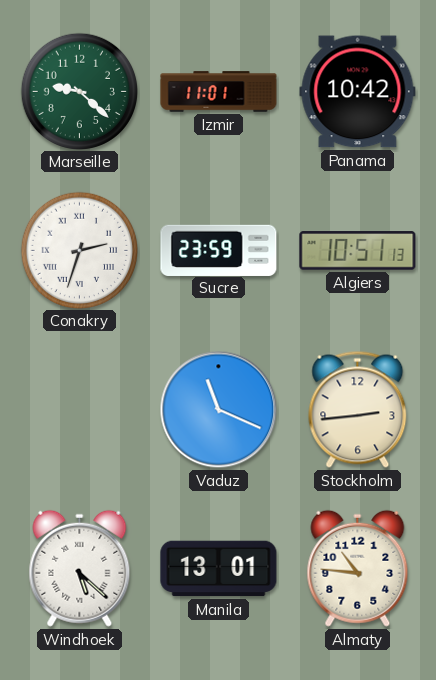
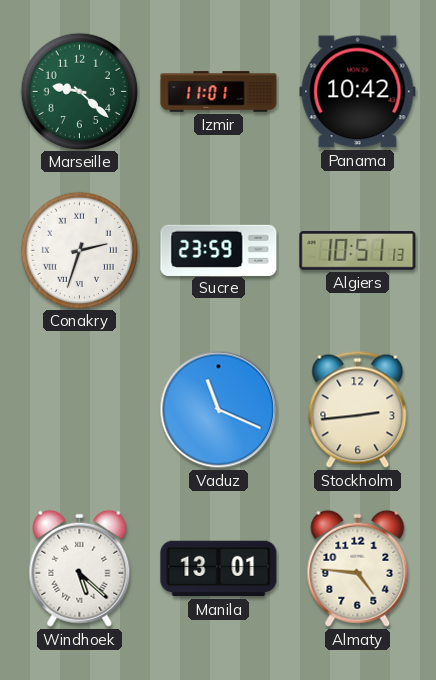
Almaty: 10:46 -> 4:46 (358, 568)
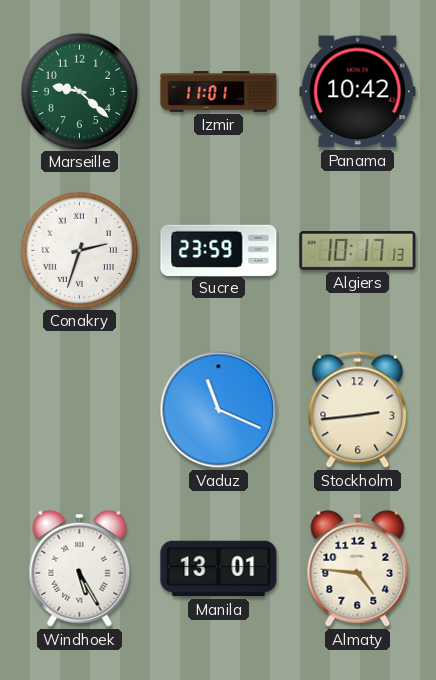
Algiers: 10:51 -> 10:17 (358, 251)
Windhoek: 5:22 -> 5:25 (80, 568)
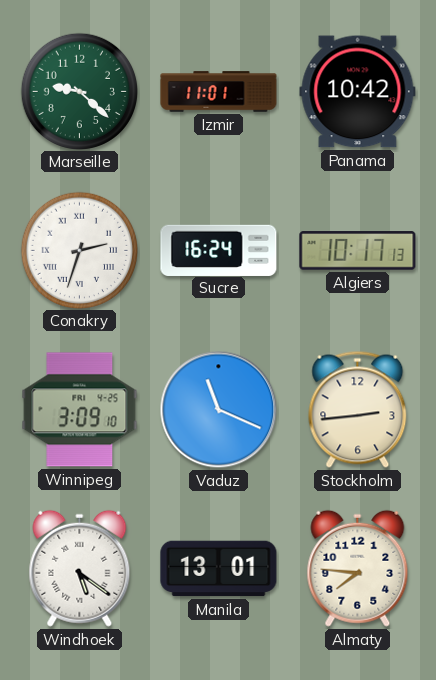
Sucre: 23:59 -> 16:24 (219, 250)
Winnipeg: none -> 3:09 (80, 410)
Windhoek: 5:25 -> 5:21 (80, 568)
Almaty: 4:46 -> 7:46 (358, 568)
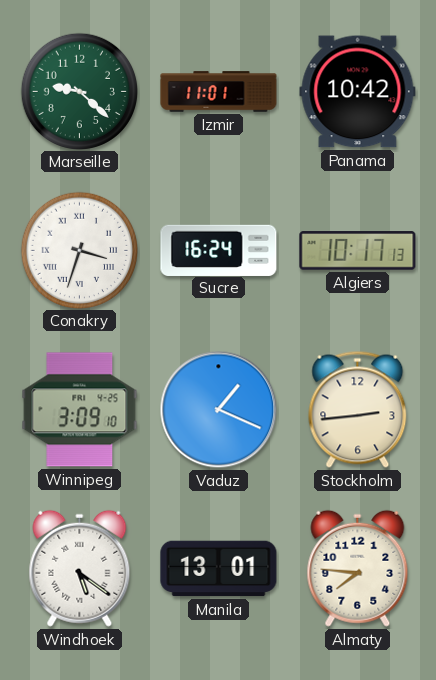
Conakry: 2:33 -> 3:33 (79, 250)
Vaduz: 11:19 -> 1:19 (219, 410)
